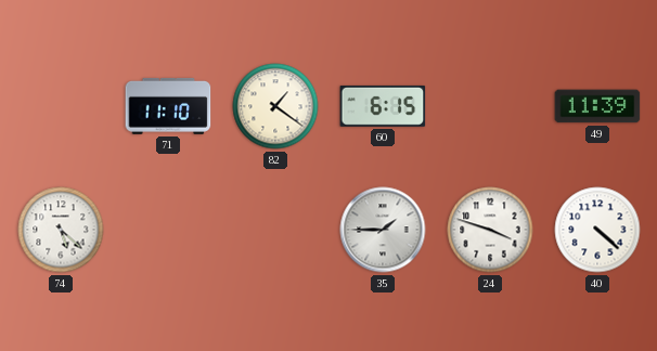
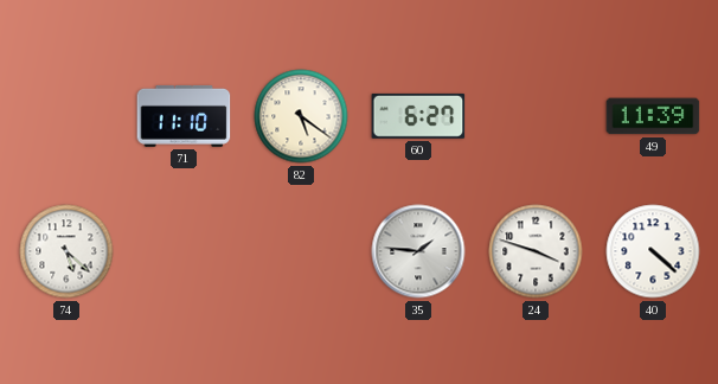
82: 1:21 -> 5:21 (301, 116)
60: 6:15 -> 6:27 (418, 116)
35: 1:45 -> 1:46 (418, 251)
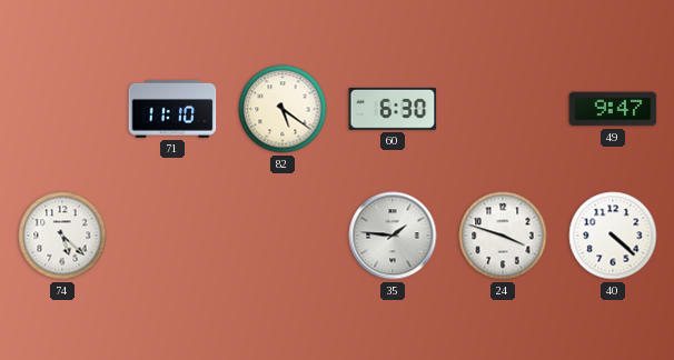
60: 6:27 -> 6:30 (393, 109)
49: 11:39 -> 9:47 (613, 109)
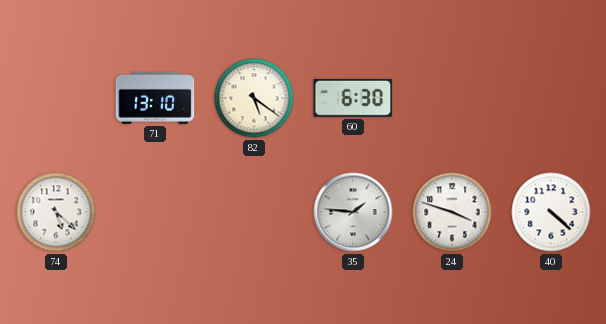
71: 11:10 -> 13:10 (155, 98)
49: 9:47 -> none (613, 109)
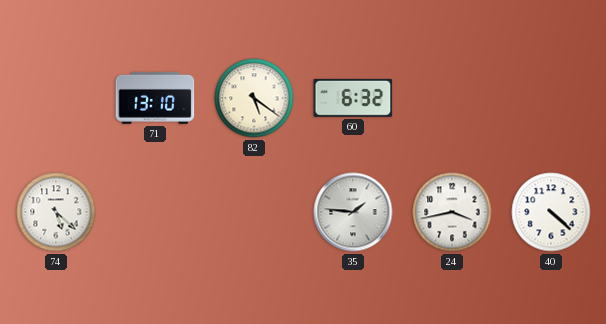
60: 6:30 -> 6:32 (353, 98)
24: 3:48 -> 3:43 (452, 212)
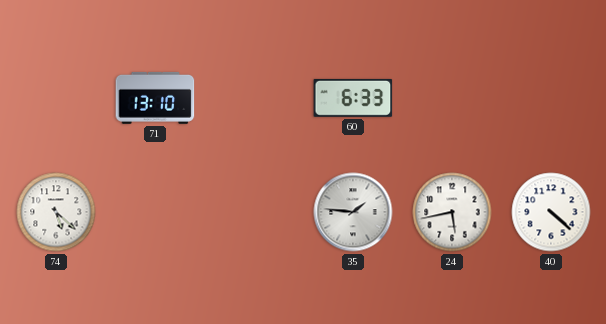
82: 5:21 -> none (254, 98)
60: 6:32 -> 6:33 (353, 98)
24: 3:43 -> 5:43 (452, 212)
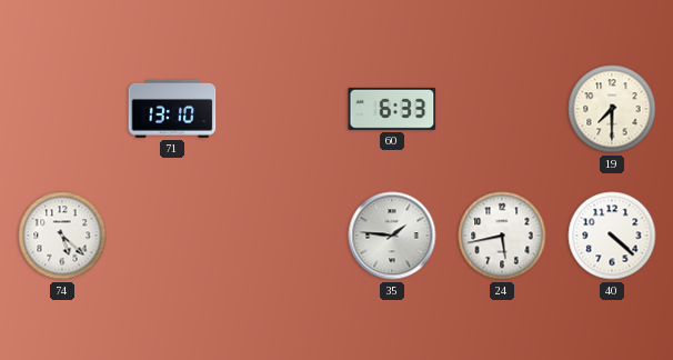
19: none -> 7:30 (612, 109)
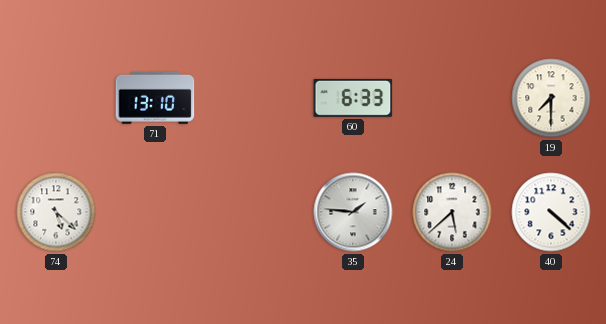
24: 5:43 -> 5:38 (452, 212)
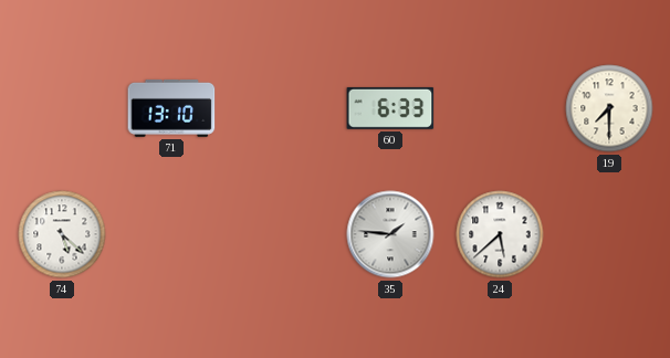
40: 4:22 -> none (551, 212)
